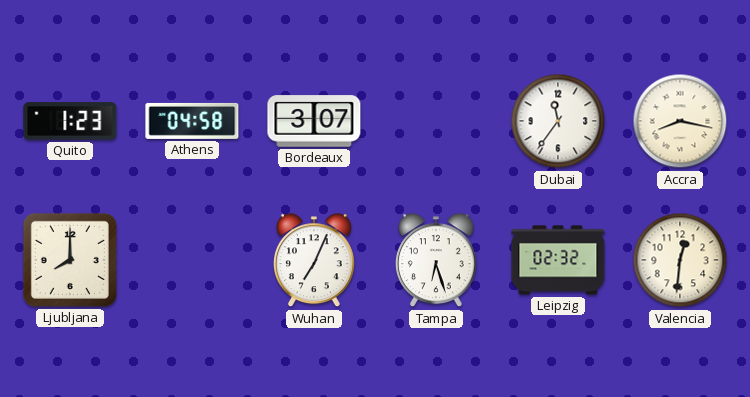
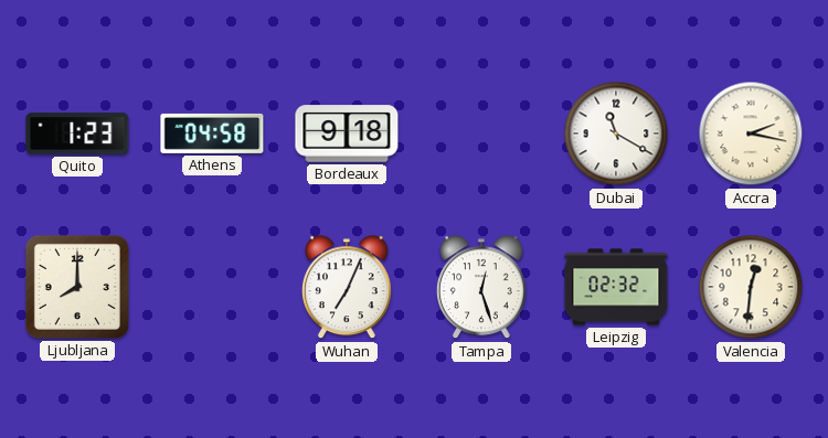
Bordeaux: 3:07 -> 9:18 (347, 133)
Dubai: 11:36 -> 11:20 (616, 133)
Accra: 8:17 -> 2:17 (751, 133)
Tampa: 6:27 -> 12:27 (481, 288)
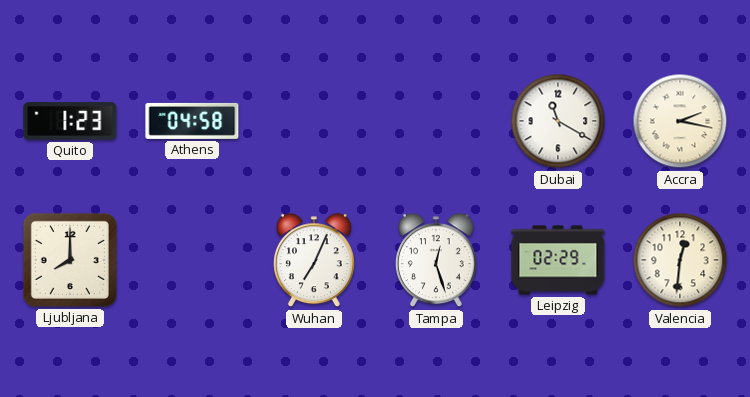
Bordeaux: 9:18 -> none (347, 133)
Leipzig: 02:32 -> 02:29 (558, 260)
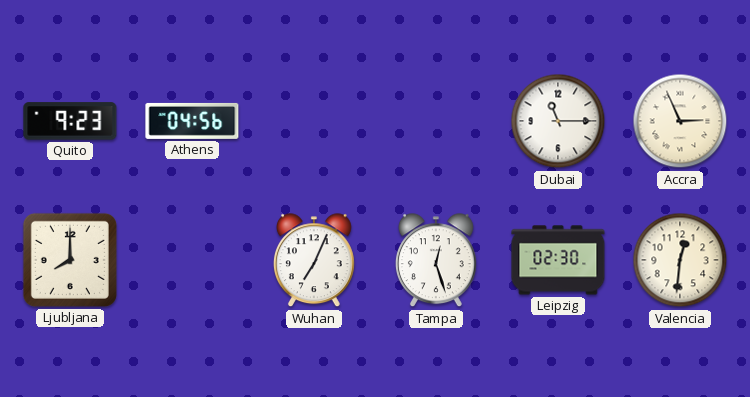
Quito: 1:23 -> 9:23 (70, 121)
Athens: 04:58 -> 04:56 (192, 121)
Dubai: 11:20 -> 11:15 (558, 121)
Accra: 2:17 -> 2:56 (680, 121)
Leipzig: 02:29 -> 02:30 (558, 260)
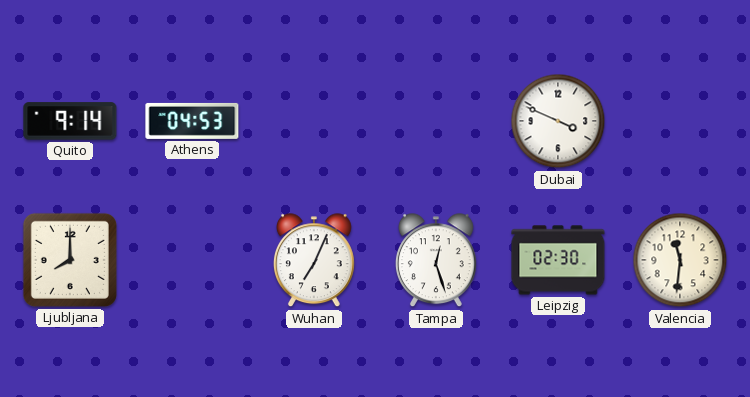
Quito: 9:23 -> 9:14 (70, 121)
Athens: 04:56 -> 04:53 (192, 121)
Dubai: 11:15 -> 3:49 (558, 121)
Accra: 2:56 -> none (680, 121)
Valencia: 12:31 -> 11:31 (680, 260)
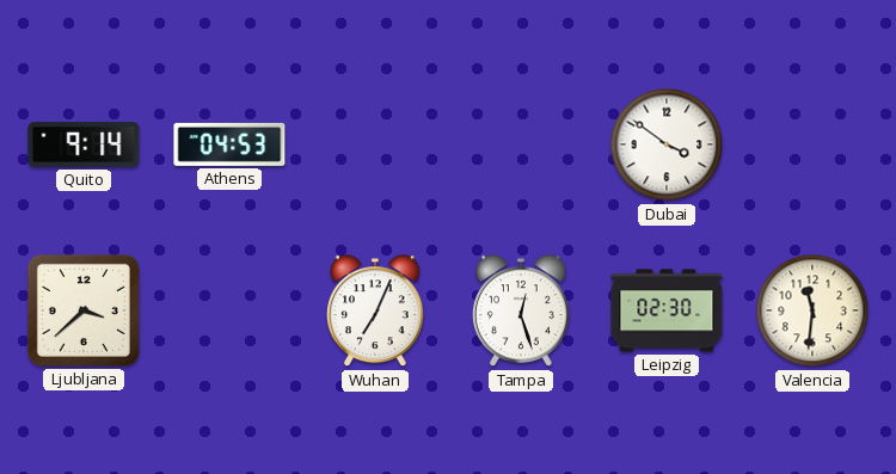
Dubai: 3:49 -> 3:51 (667, 144)
Ljubljana: 8:00 -> 3:38 (84, 310)
